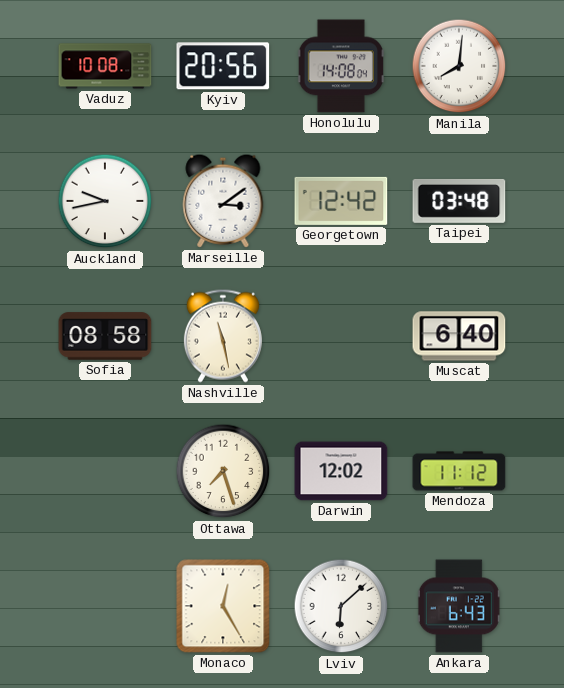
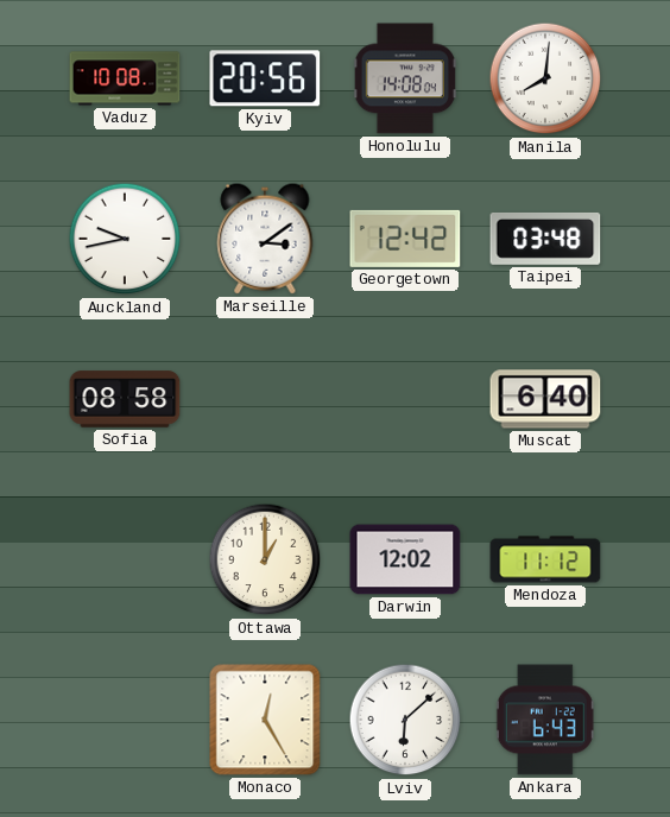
Nashville: 11:28 -> none (223, 336)
Ottawa: 7:27 -> 1:00 (265, 559)
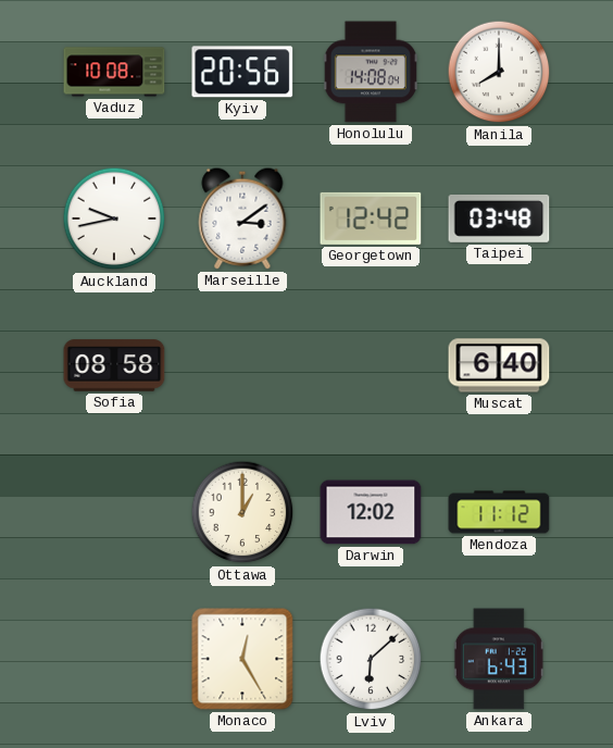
Manila: 8:01 -> 8:00 (499, 72)
